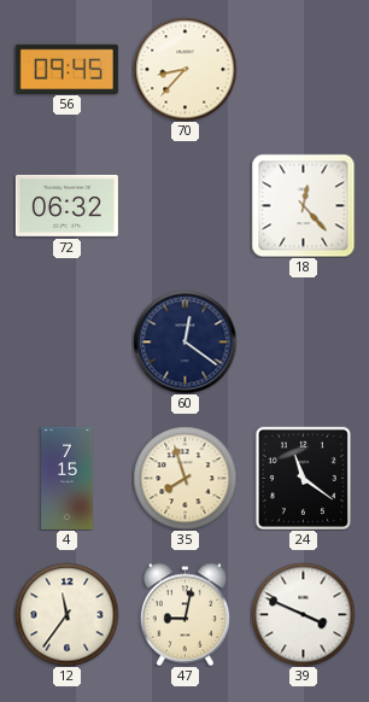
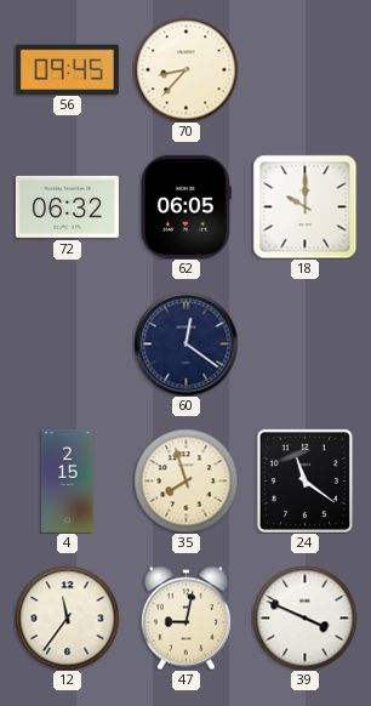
62: none -> 06:05 (187, 206)
18: 12:23 -> 10:00 (304, 206)
4: 7:15 -> 2:15 (68, 480)
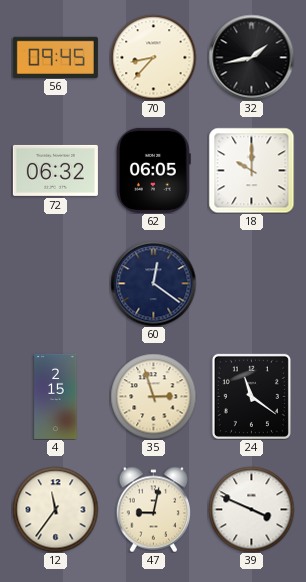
32: none -> 1:43 (251, 57)
35: 7:57 -> 2:57 (153, 396)
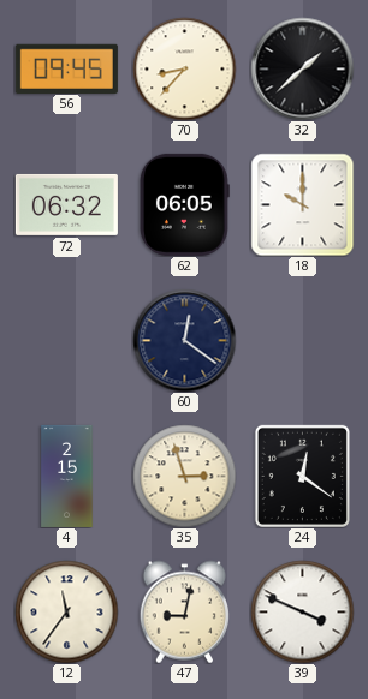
32: 1:43 -> 1:38 (302, 68)
24: 11:21 -> 12:21 (302, 476)
